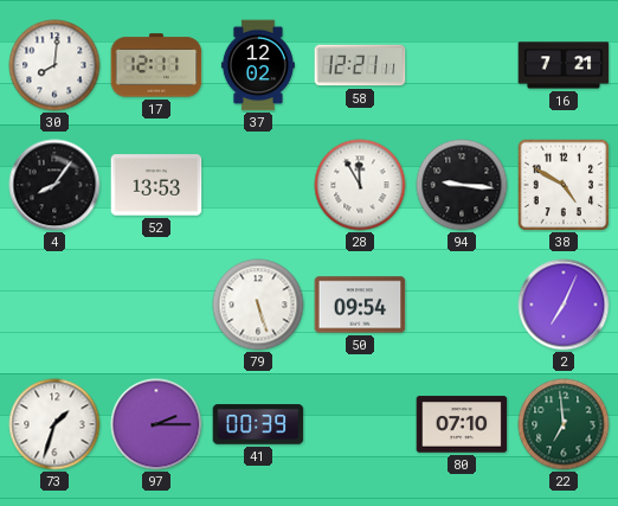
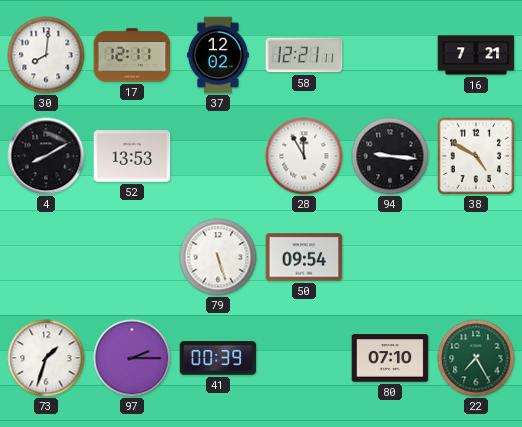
4: 8:06 -> 8:10 (46, 156)
2: 7:04 -> none (564, 305)
22: 6:59 -> 7:25 (476, 358)
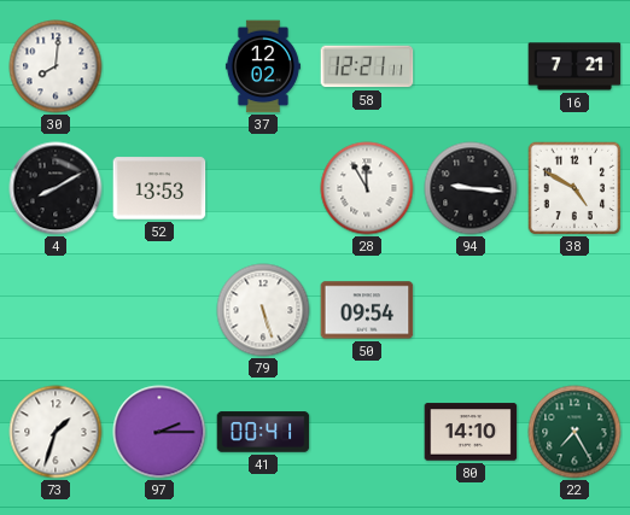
17: 12:11 -> none (132, 55)
41: 00:39 -> 00:41 (263, 432)
80: 07:10 -> 14:10 (471, 432)
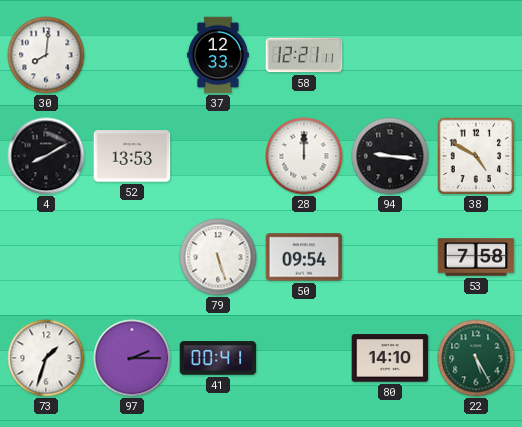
37: 12:02 -> 12:33 (218, 55)
16: 7:21 -> none (574, 66)
28: 11:55 -> 12:00 (304, 156)
53: none -> 7:58 (476, 257)
22: 7:25 -> 5:25 (476, 358)
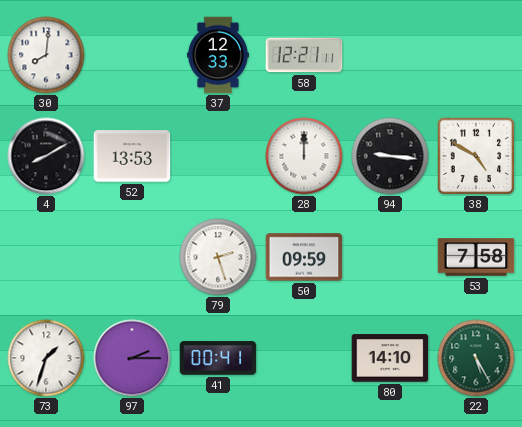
79: 5:27 -> 2:27 (218, 257)
50: 09:54 -> 09:59 (304, 257)
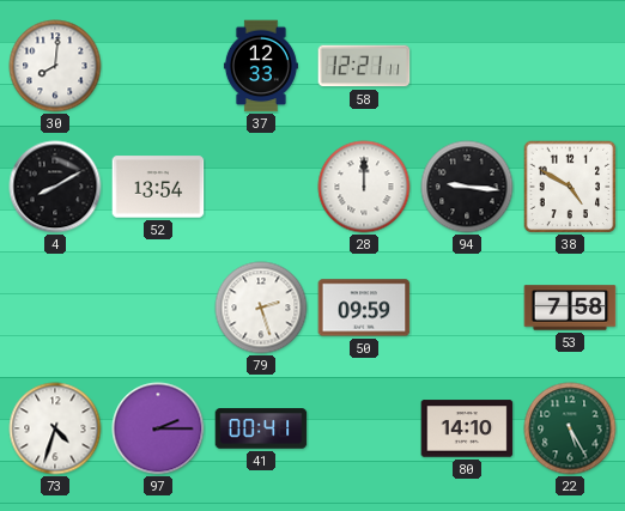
52: 13:53 -> 13:54 (158, 187)
73: 1:33 -> 4:33 (55, 428)
